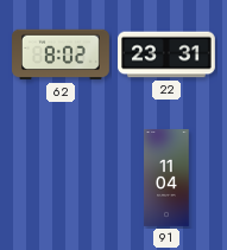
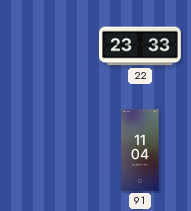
62: 8:02 -> none (62, 55)
22: 23:31 -> 23:33 (141, 46)
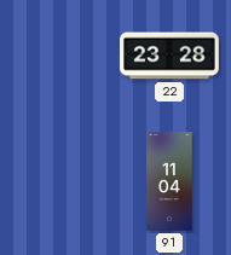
22: 23:33 -> 23:28 (171, 56)
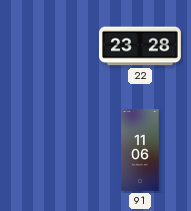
91: 11:04 -> 11:06 (140, 150)
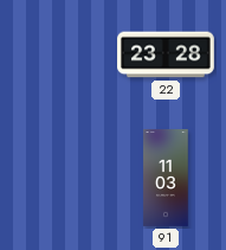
91: 11:06 -> 11:03 (166, 178)
